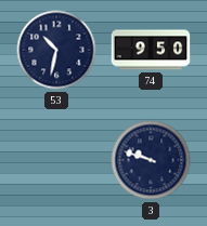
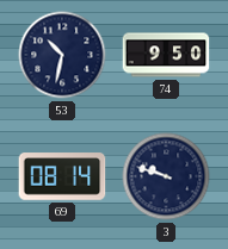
69: none -> 08:14 (62, 176)
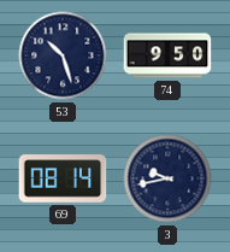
53: 10:32 -> 10:27 (63, 55)
3: 9:48 -> 9:43 (167, 178)
